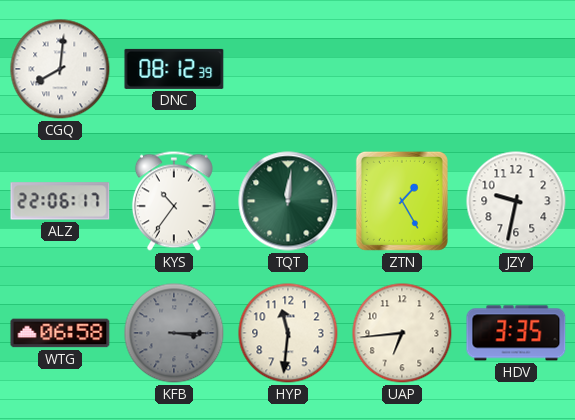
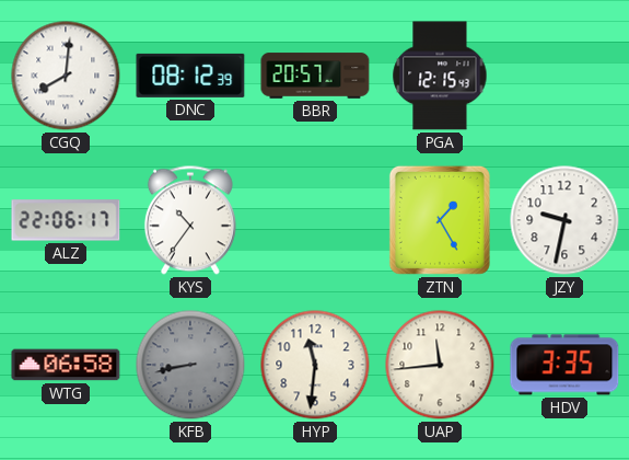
BBR: none -> 20:57 (315, 76)
PGA: none -> 12:15 (440, 76)
TQT: 12:01 -> none (288, 201)
KFB: 3:15 -> 8:43 (190, 365)
UAP: 6:44 -> 11:44 (440, 365)
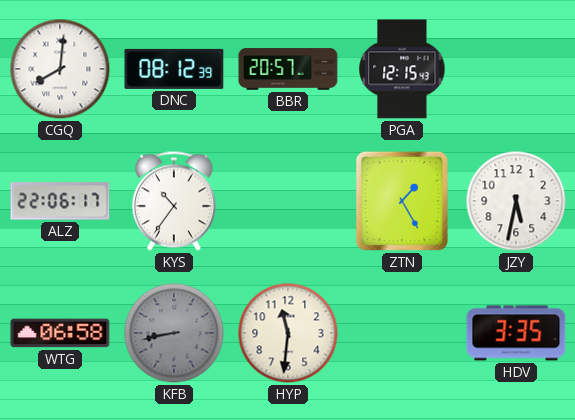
JZY: 9:32 -> 5:32 (516, 201)
UAP: 11:44 -> none (440, 365)
